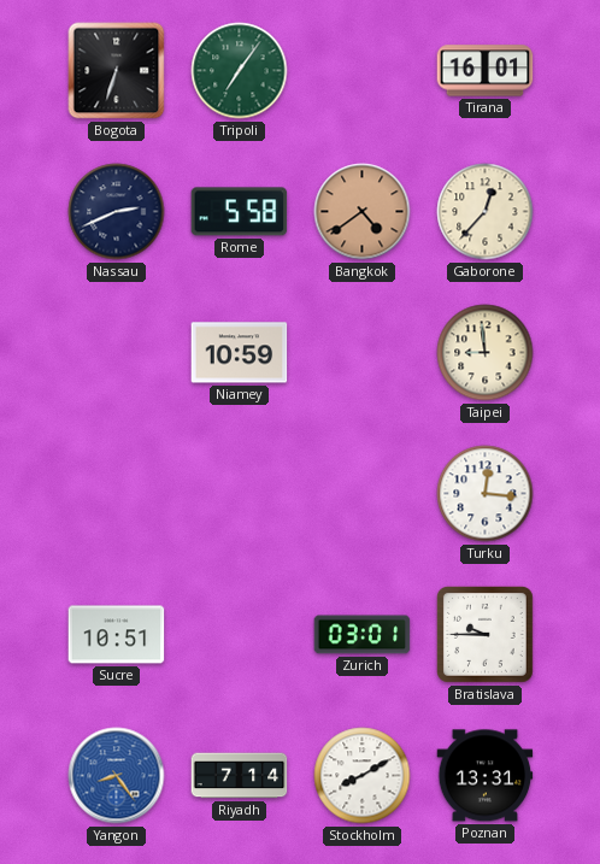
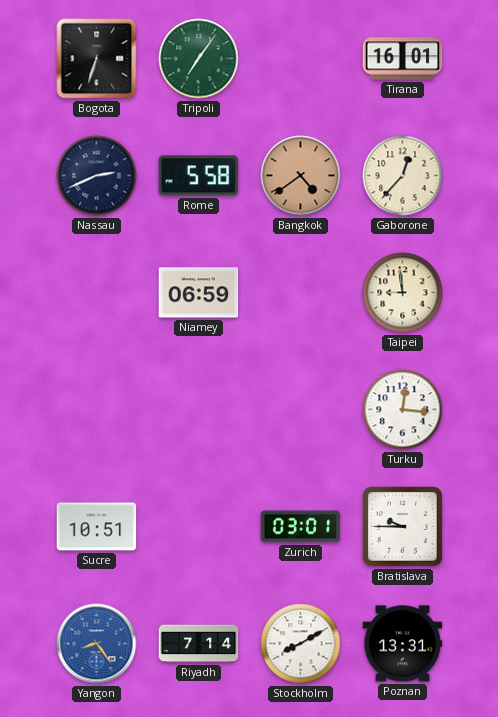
Niamey: 10:59 -> 06:59 (199, 293)
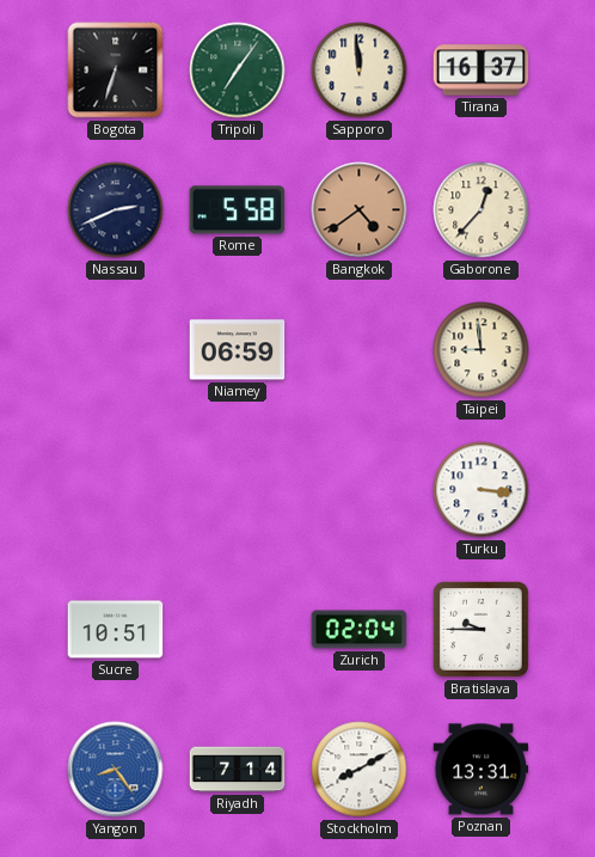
Sapporo: none -> 11:59 (360, 71)
Tirana: 16:01 -> 16:37 (481, 71)
Turku: 12:16 -> 3:16 (481, 490)
Zurich: 03:01 -> 02:04 (360, 630)
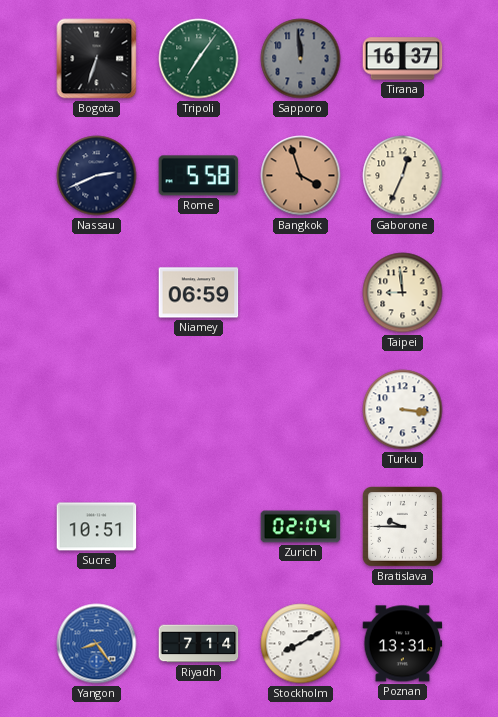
Sapporo dial: cream -> grey (301, 59)
Bangkok: 4:39 -> 3:57 (301, 176)
Gaborone: 12:37 -> 12:34 (403, 176)
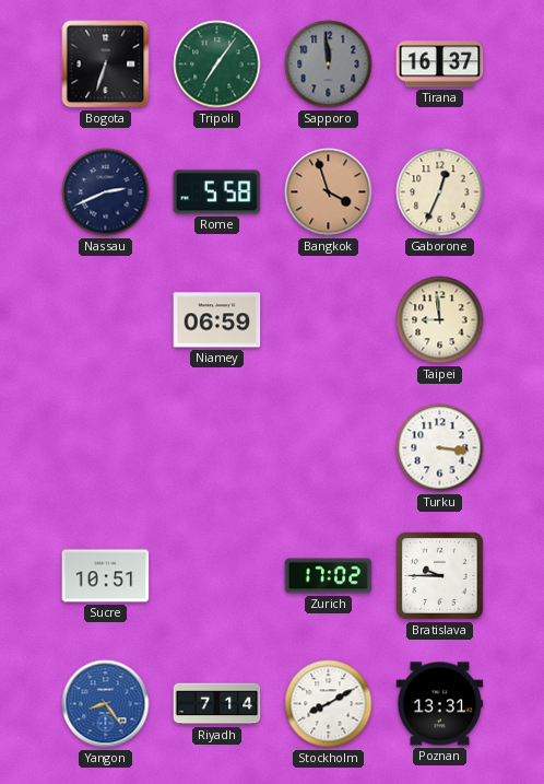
Zurich: 02:04 -> 17:02 (329, 576)
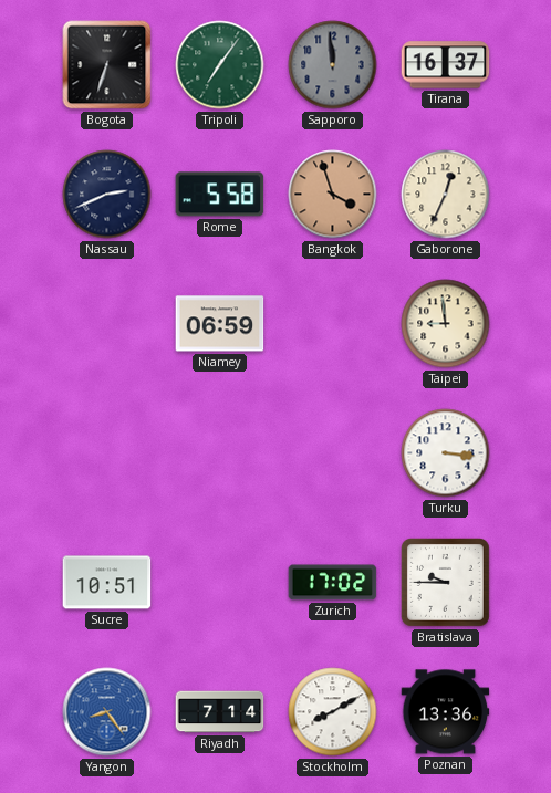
Poznan: 13:31 -> 13:36 (446, 712)
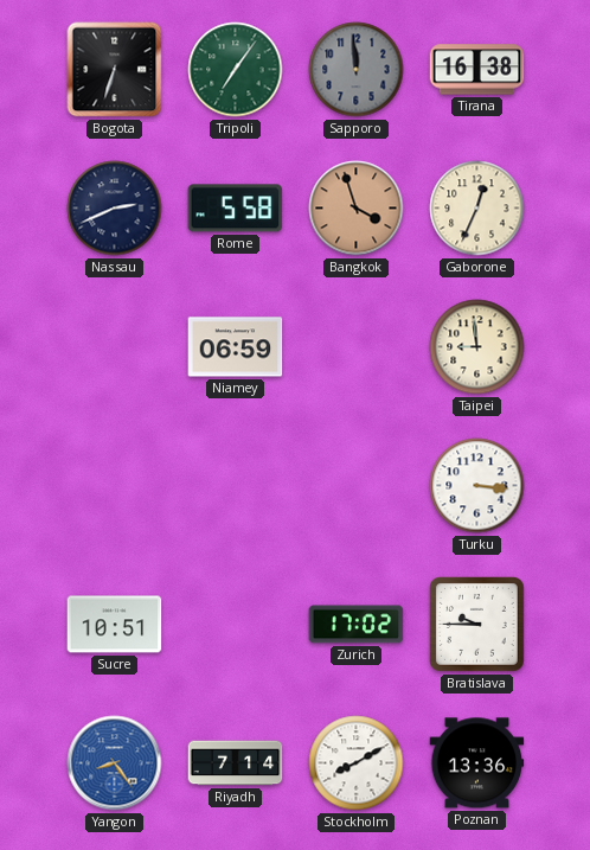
Tirana: 16:37 -> 16:38 (477, 70)
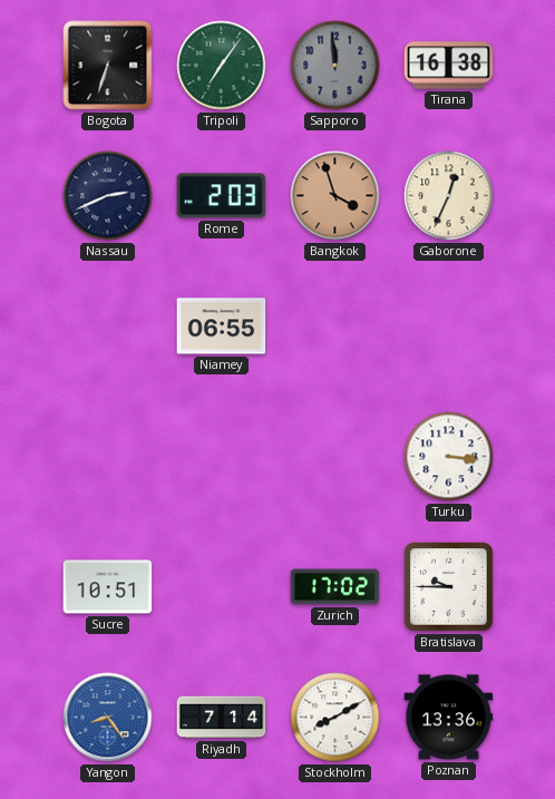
Rome: 5:58 -> 2:03 (222, 196)
Niamey: 06:59 -> 06:55 (222, 327)
Taipei: 8:59 -> none (477, 347)
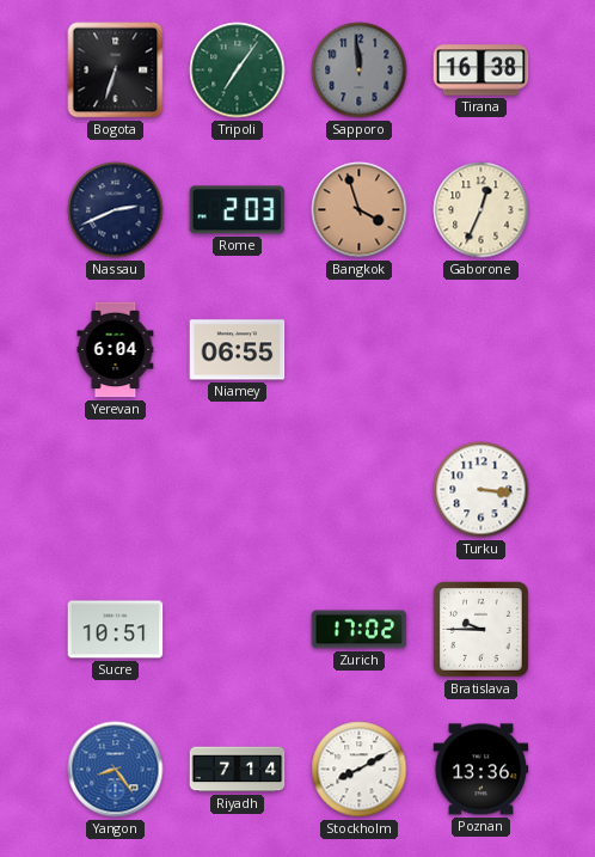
Yerevan: none -> 6:04 (116, 350)
